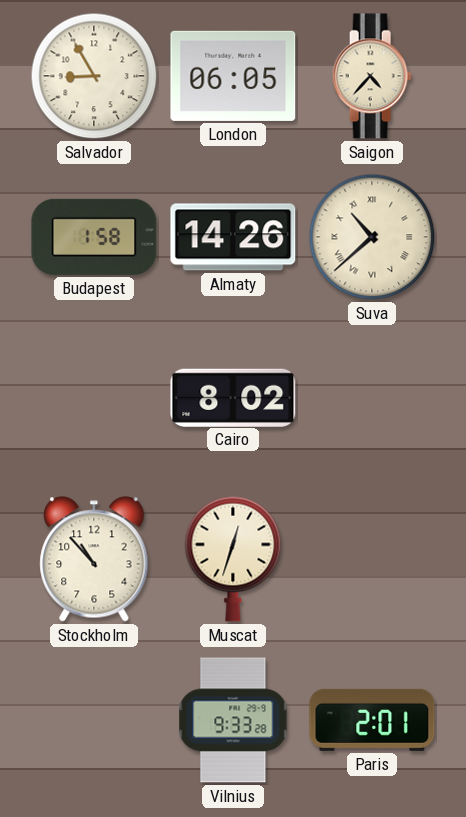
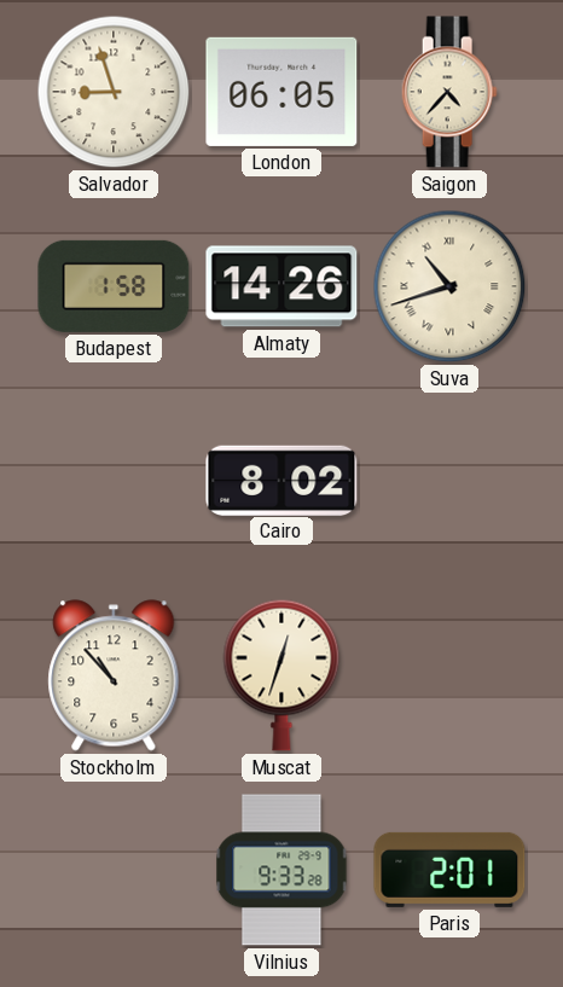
Salvador: 8:55 -> 8:57 (114, 92)
Suva: 10:38 -> 10:42 (449, 286)
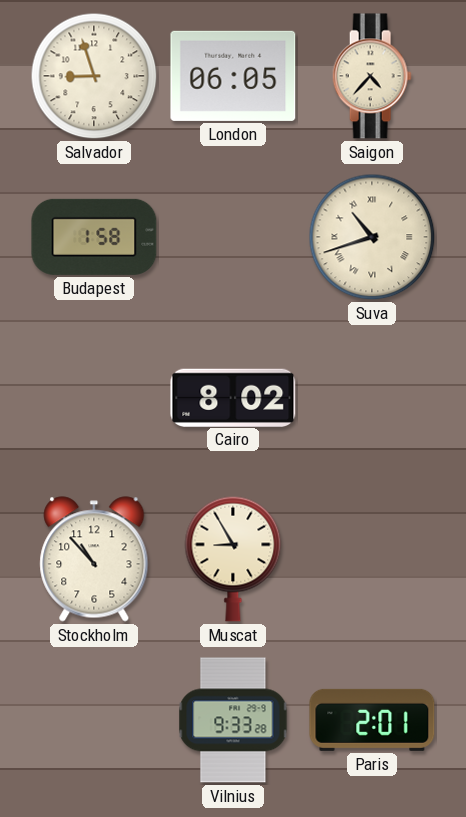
Almaty: 14:26 -> none (281, 286)
Muscat: 12:33 -> 8:55 (233, 559)
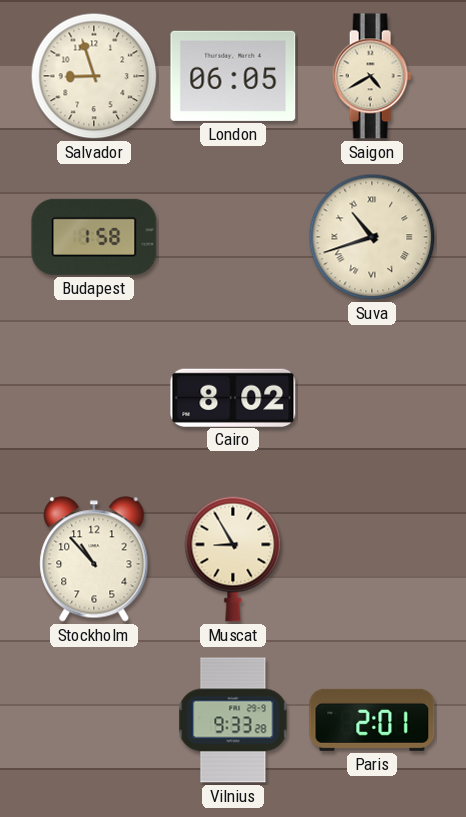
Saigon: 4:37 -> 4:40 (372, 76)
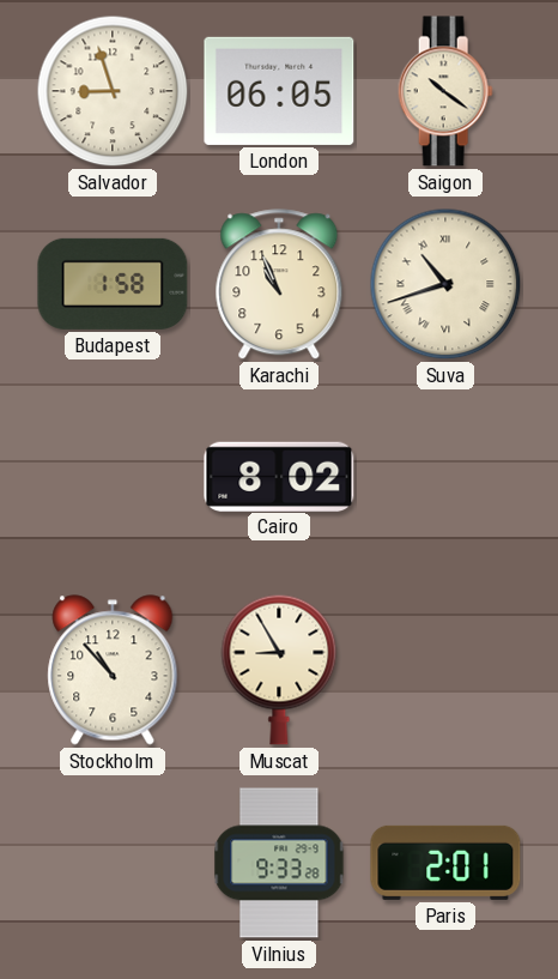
Saigon: 4:40 -> 10:21 (445, 91)
Karachi: none -> 10:56 (279, 285)
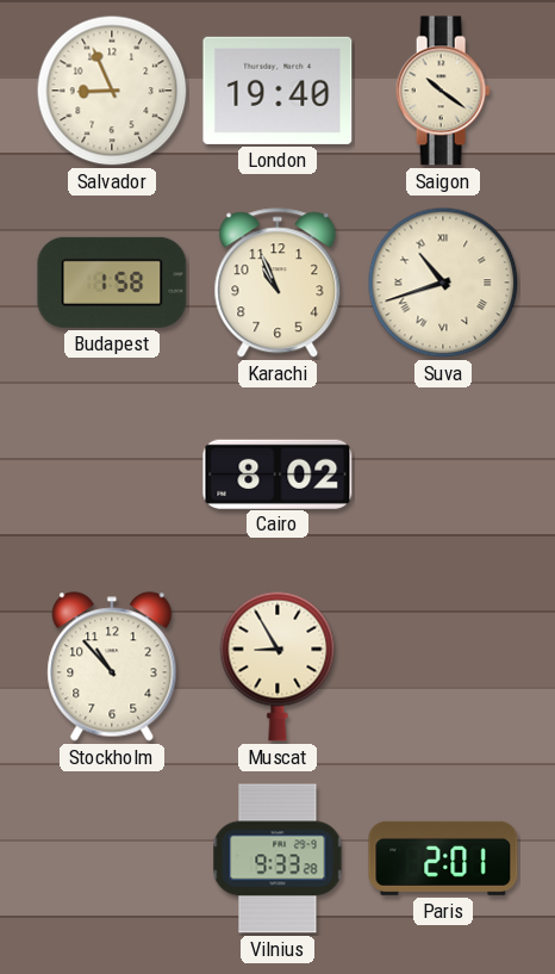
Salvador: 8:57 -> 8:56 (112, 91)
London: 06:05 -> 19:40 (277, 91)
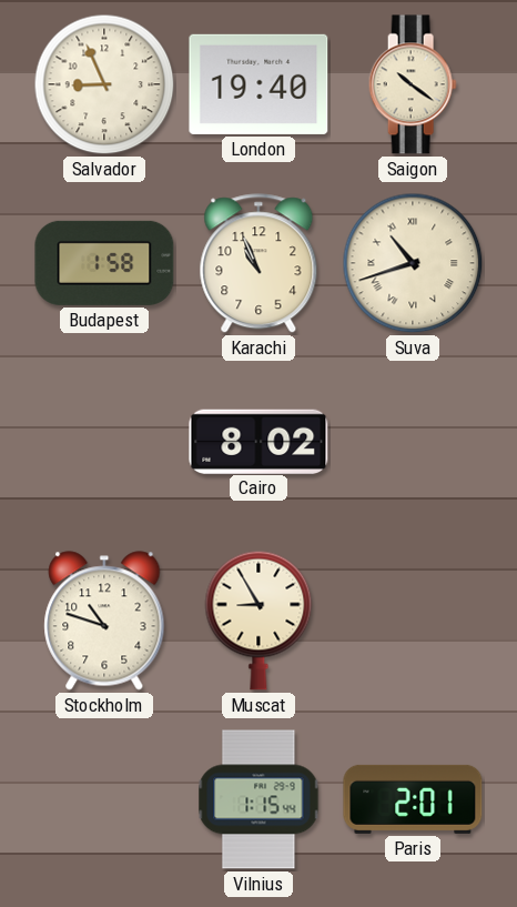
Stockholm: 10:53 -> 10:48 (104, 621)
Vilnius: 9:33 -> 1:15 (258, 799)
